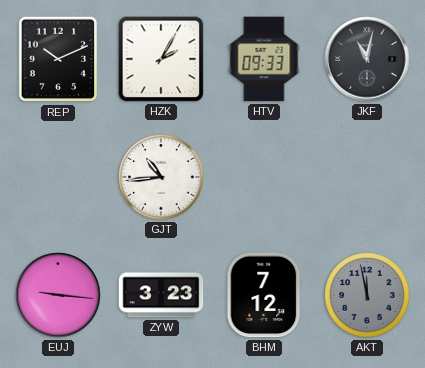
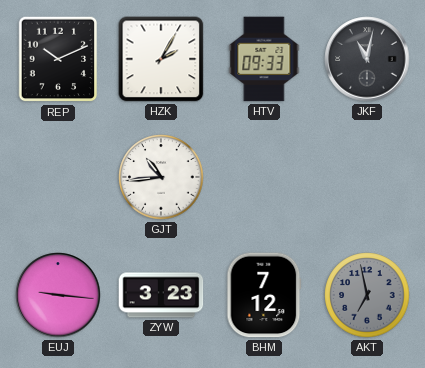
AKT: 11:58 -> 6:58 (367, 295)
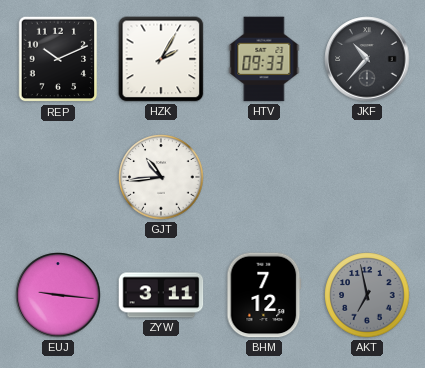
JKF: 11:02 -> 10:37 (367, 59)
ZYW: 3:23 -> 3:11 (161, 295)
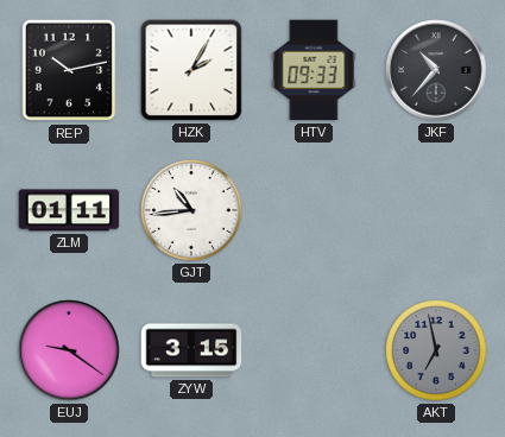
REP: 10:11 -> 10:13 (69, 70)
ZLM: none -> 01:11 (69, 210)
EUJ: 9:16 -> 9:21 (69, 350)
ZYW: 3:11 -> 3:15 (191, 350)
BHM: 7:12 -> none (264, 295)
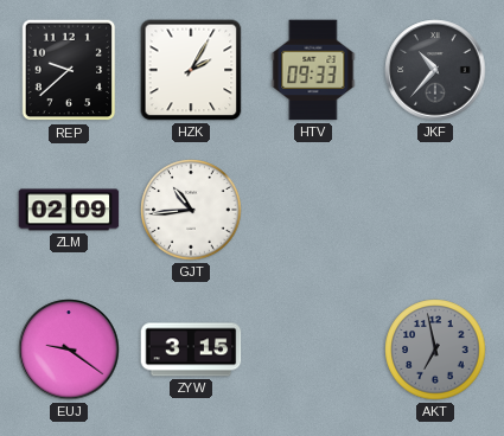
REP: 10:13 -> 9:38 (69, 70)
ZLM: 01:11 -> 02:09 (69, 210)
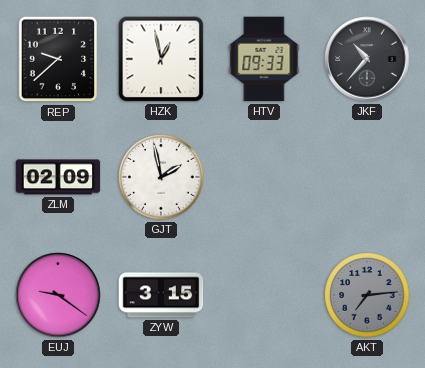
HZK: 2:05 -> 12:58 (161, 59)
GJT: 10:44 -> 1:58 (161, 177)
AKT: 6:58 -> 7:14 (367, 295)
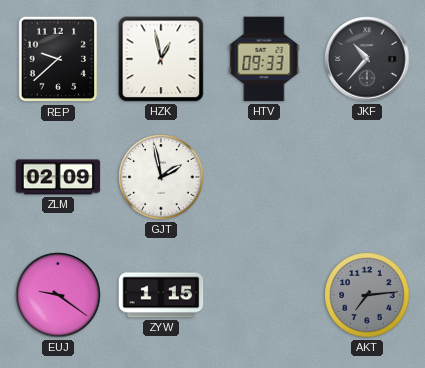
ZYW: 3:15 -> 1:15 (161, 295)
